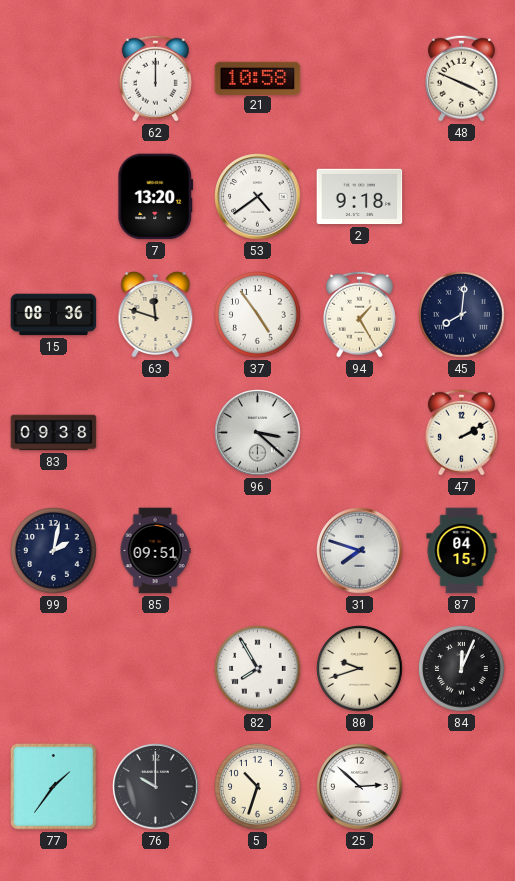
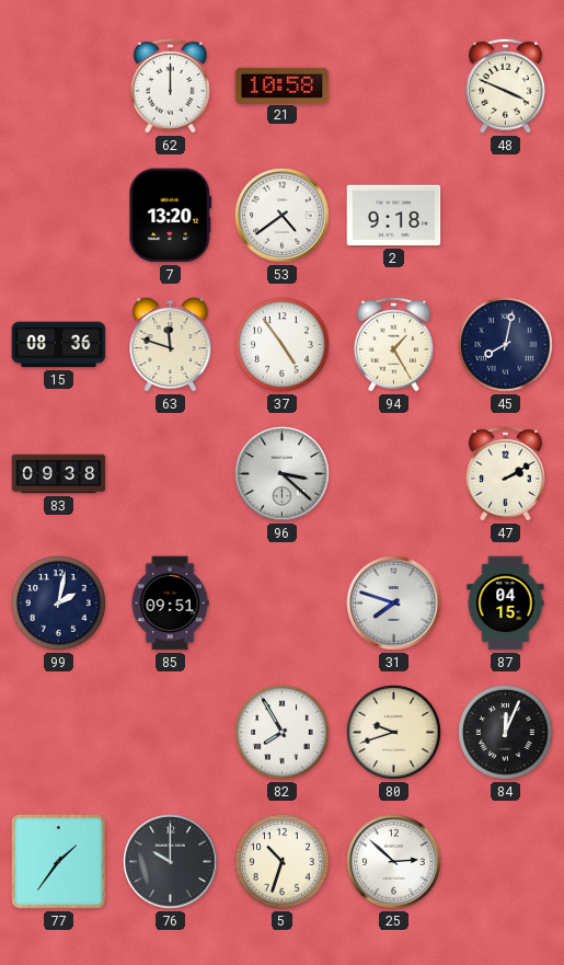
45: 8:01 -> 8:02 (506, 345)
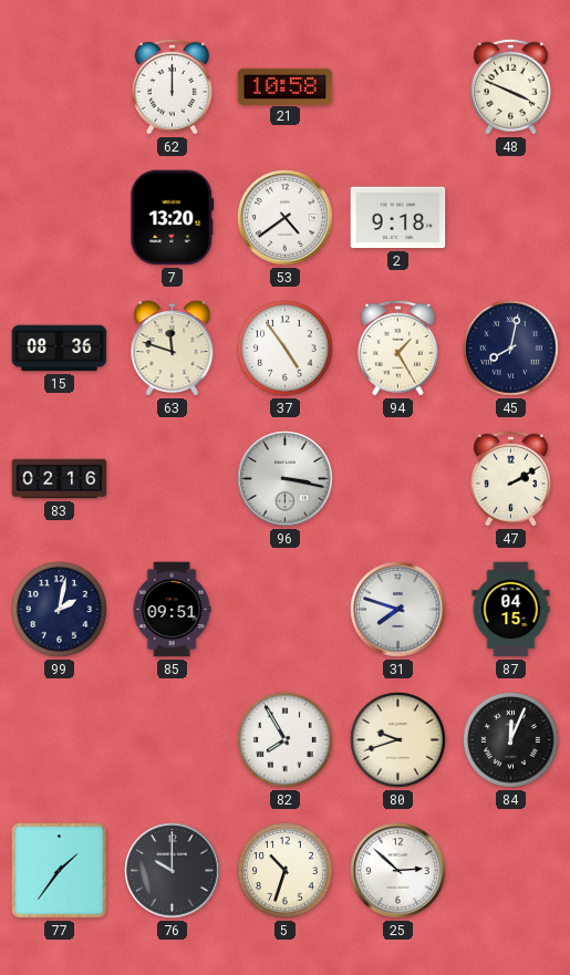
83: 09:38 -> 02:16 (60, 479)
96: 3:22 -> 3:17 (286, 479)
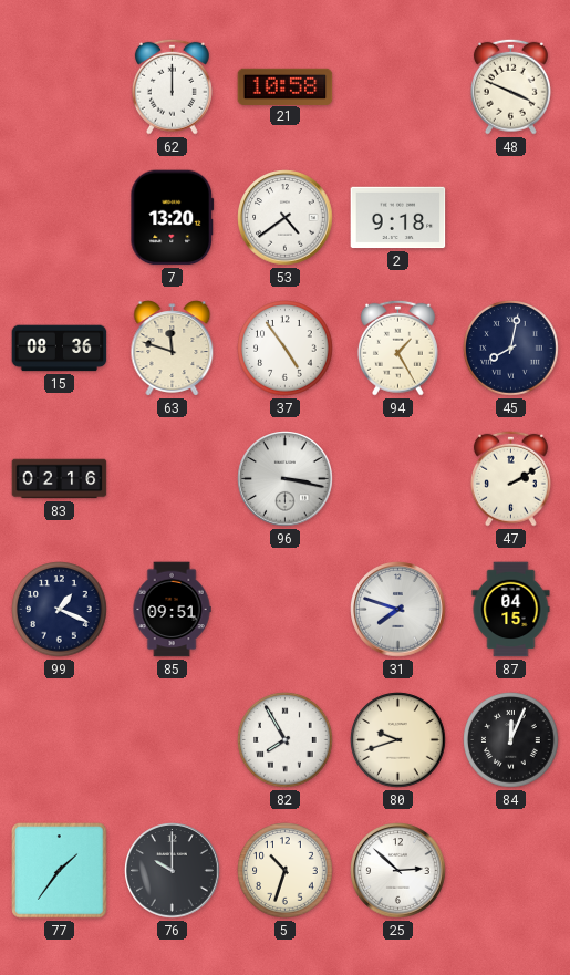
99: 2:02 -> 1:19 (60, 610)
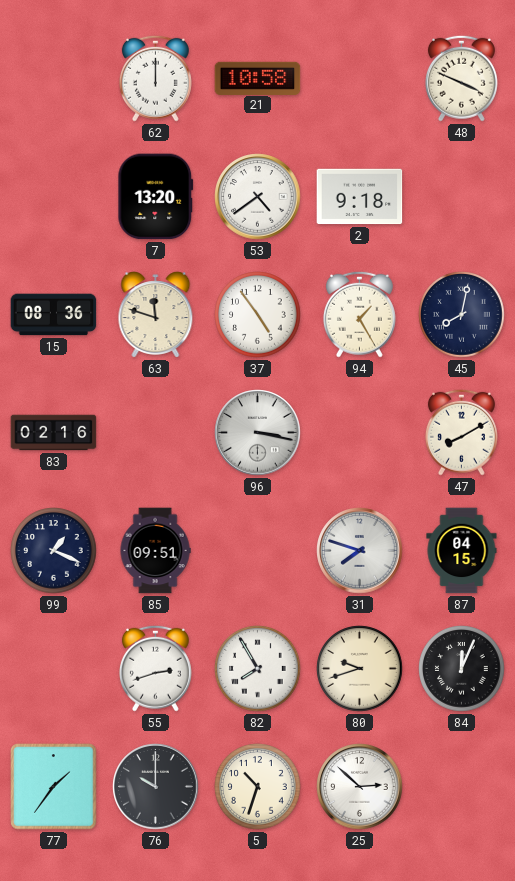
47: 2:10 -> 8:10 (461, 432)
55: none -> 2:42 (155, 668)
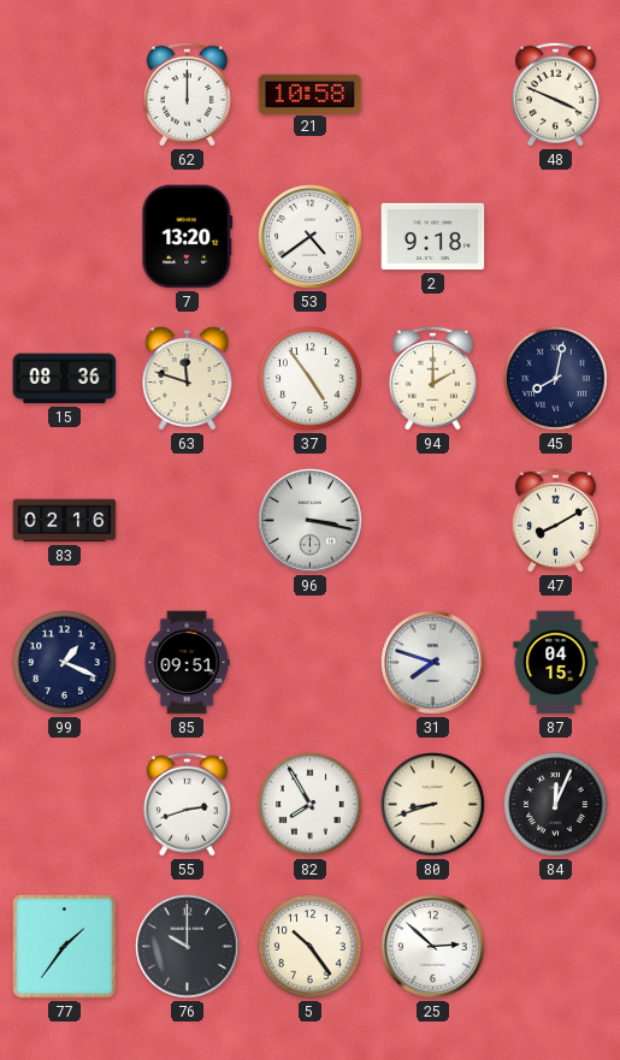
94: 1:25 -> 2:00 (432, 378)
80: 9:42 -> 8:42 (433, 805)
5: 10:33 -> 10:24 (311, 947)
